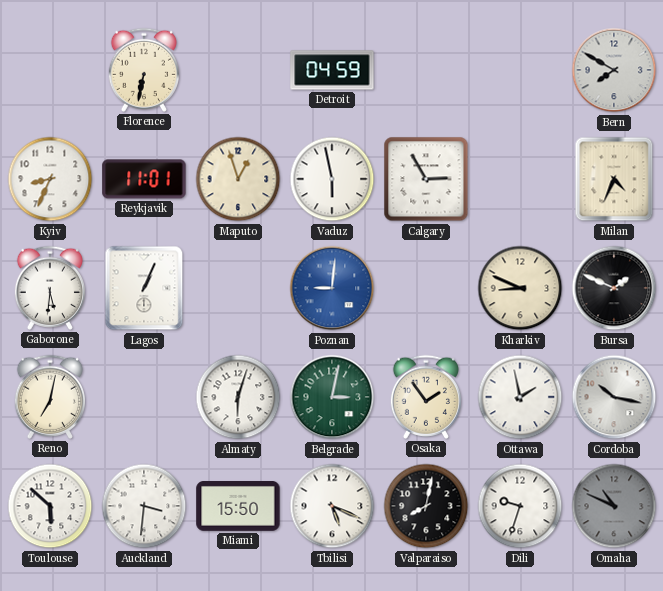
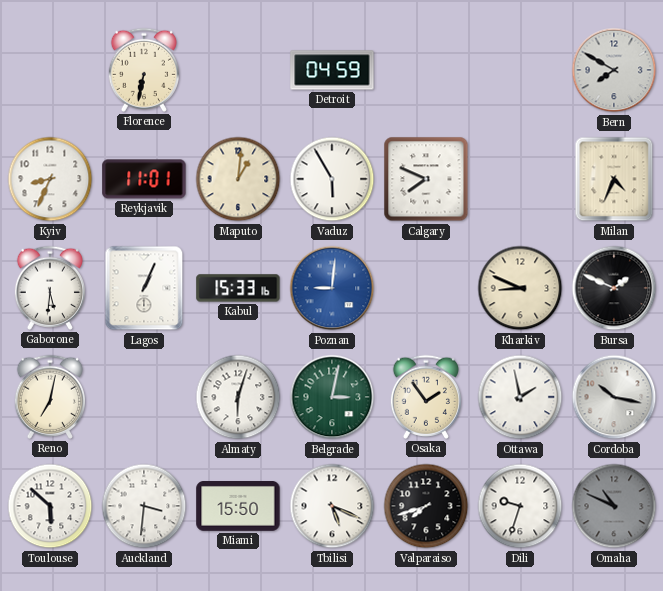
Maputo: 12:57 -> 1:01 (238, 179)
Vaduz: 5:58 -> 5:55 (332, 179)
Calgary: 2:55 -> 7:49 (426, 179)
Kabul: none -> 15:33 (238, 288)
Valparaiso: 8:02 -> 7:42 (426, 506)
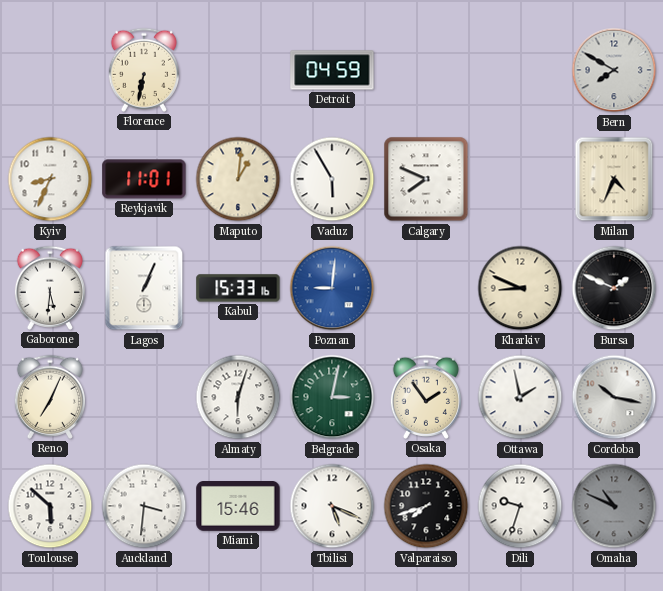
Reno: 7:02 -> 7:04 (49, 397)
Miami: 15:50 -> 15:46 (238, 507)
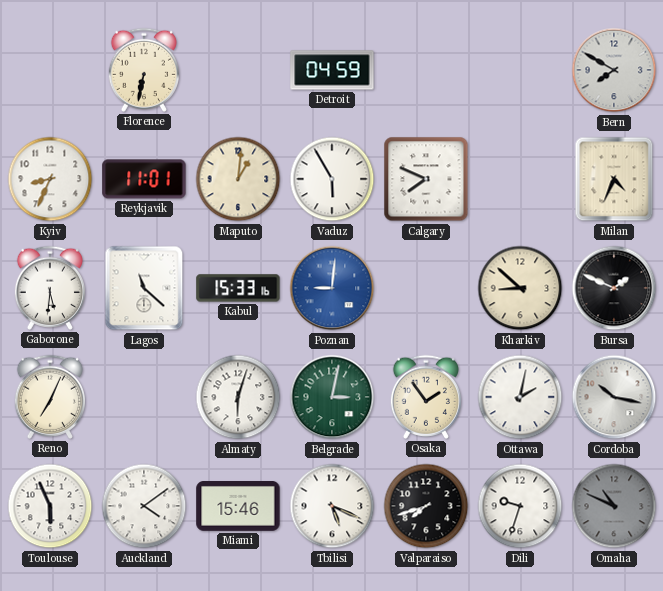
Lagos: 1:04 -> 11:22 (144, 288)
Kharkiv: 8:49 -> 8:52 (520, 288)
Ottawa: 1:58 -> 2:02 (520, 397)
Toulouse: 5:52 -> 5:56 (50, 506)
Auckland: 3:31 -> 4:09 (144, 506)
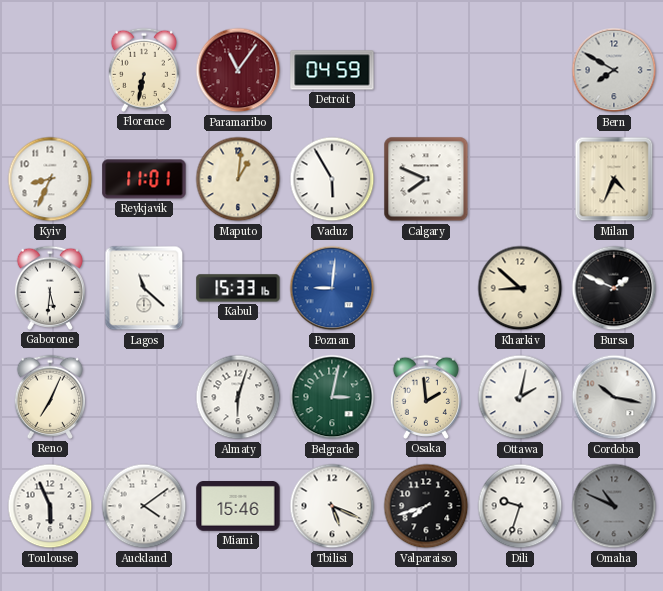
Paramaribo: none -> 11:06 (238, 70)
Osaka: 1:54 -> 1:59 (425, 397)
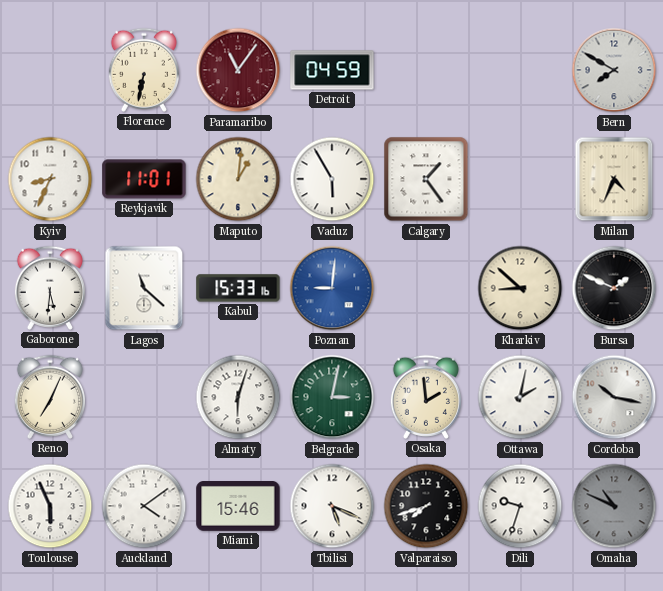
Calgary: 7:49 -> 1:24 (426, 179)
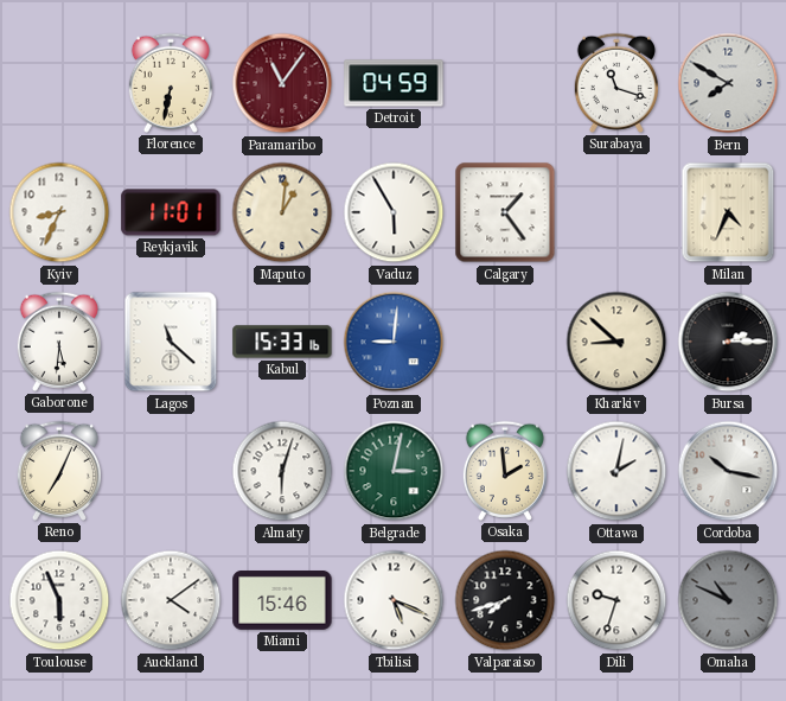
Surabaya: none -> 11:18 (615, 83)
Bursa: 1:49 -> 2:15 (728, 342)
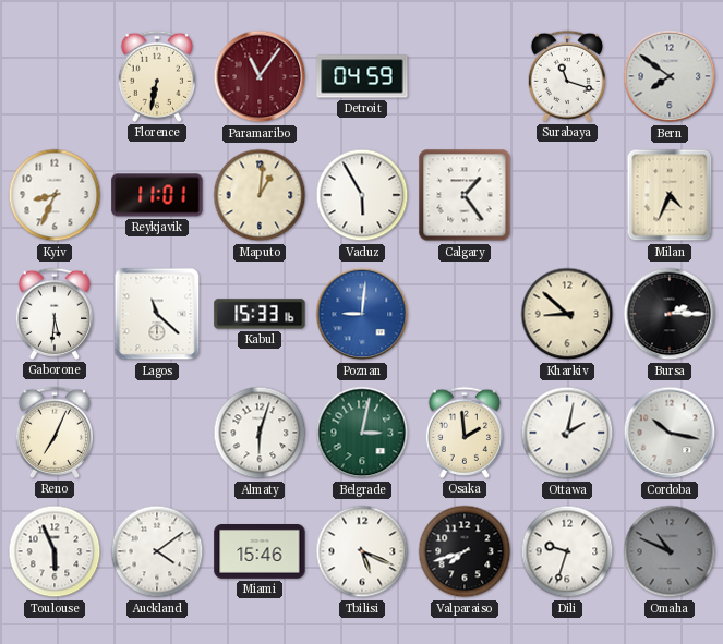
Bern: 7:50 -> 7:51 (670, 76)
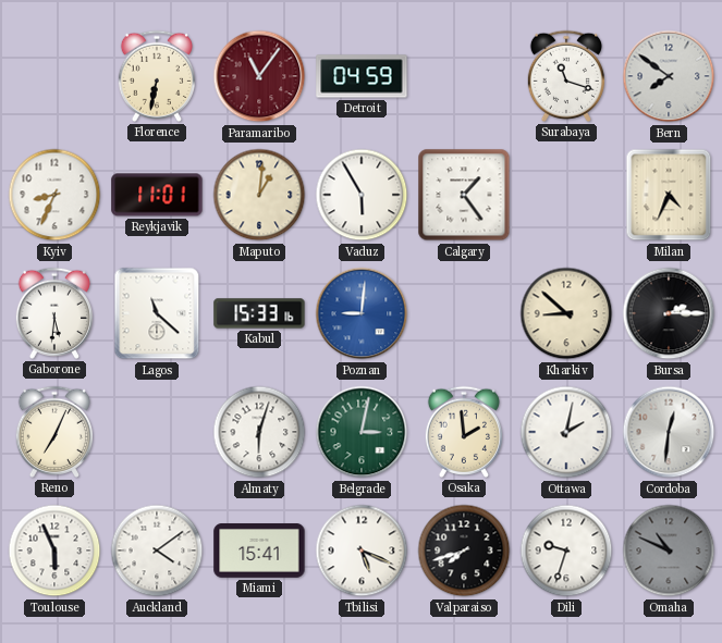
Cordoba: 10:17 -> 12:31 (669, 432)
Miami: 15:46 -> 15:41 (259, 552)
